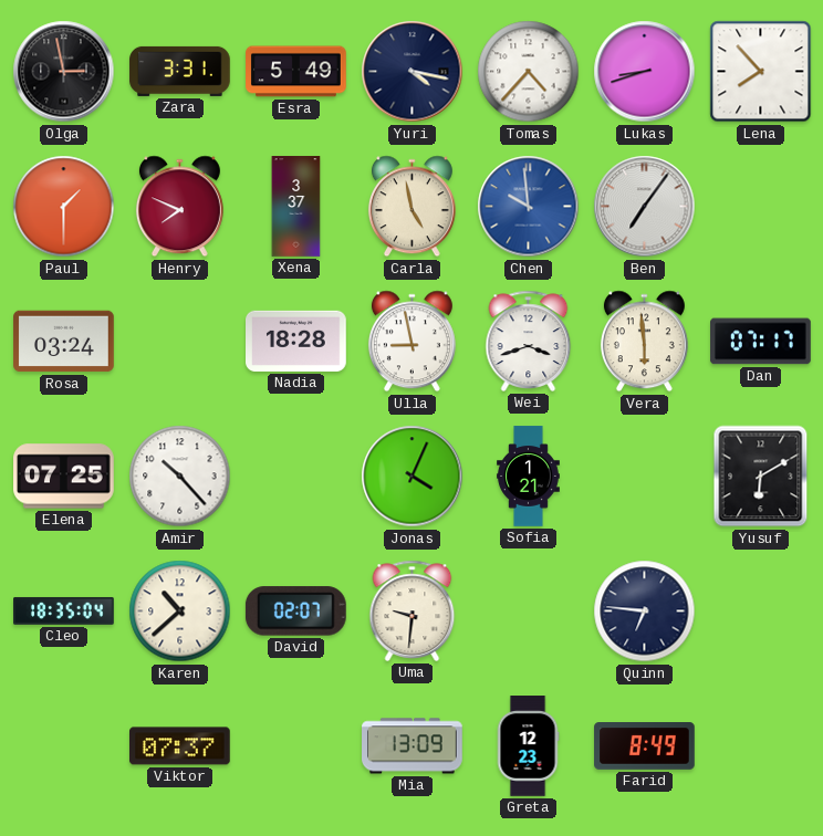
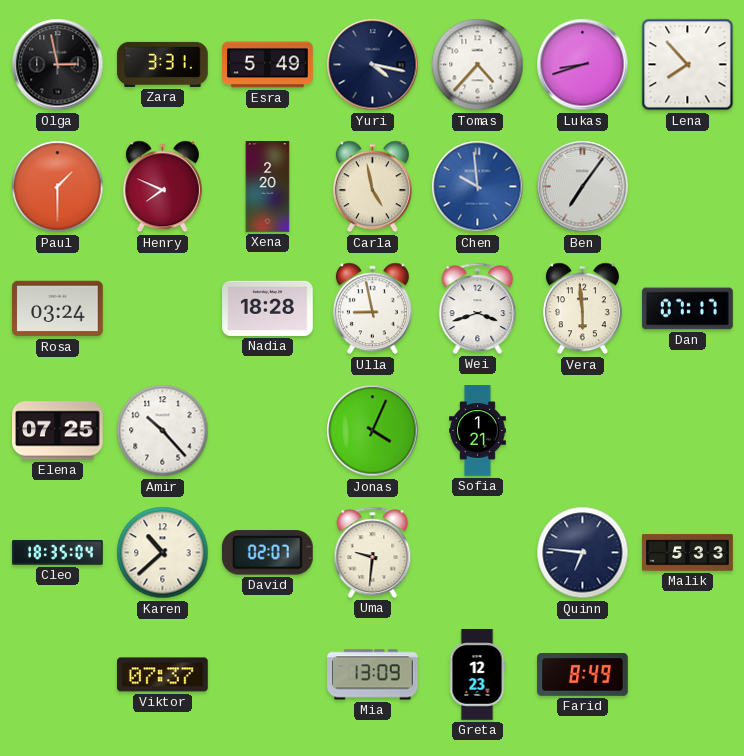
Xena: 3:37 -> 2:20 (268, 187)
Yusuf: 6:10 -> none (761, 477)
Malik: none -> 5:33 (688, 553)
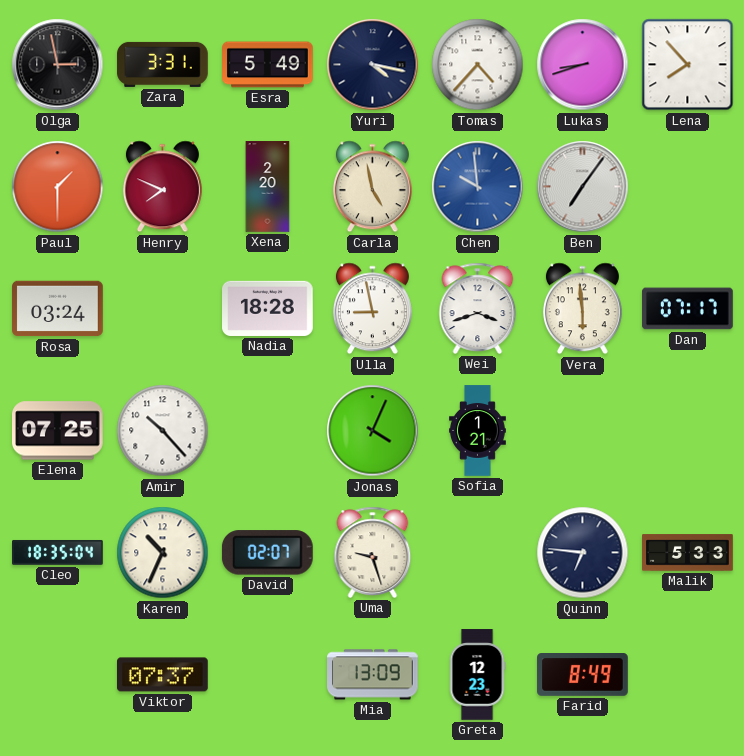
Karen: 10:38 -> 10:34 (163, 553)
Uma: 9:31 -> 9:27 (373, 552)
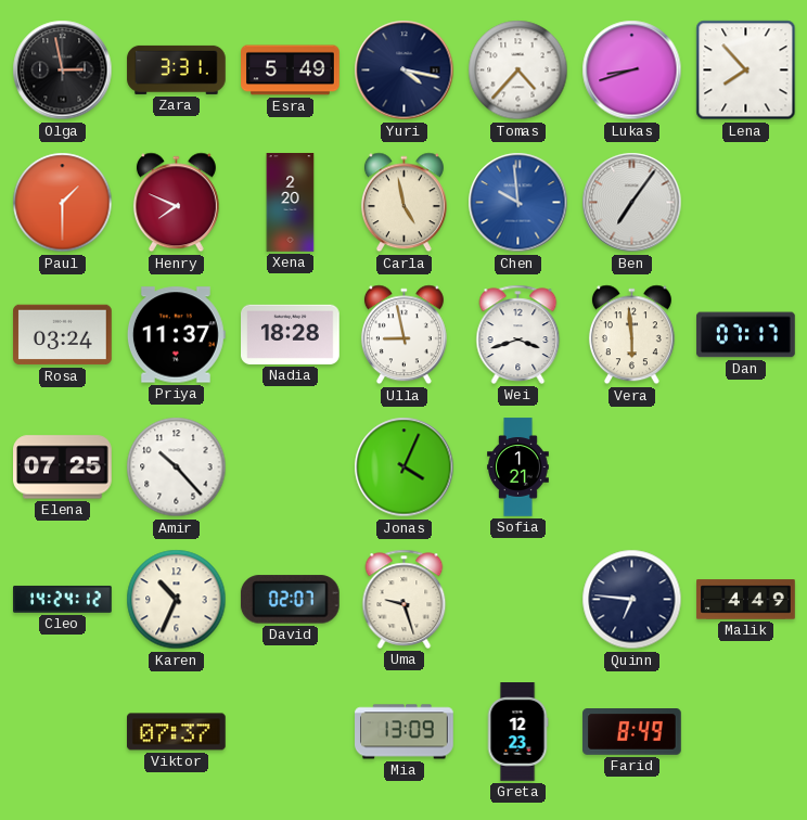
Priya: none -> 11:37 (176, 335)
Cleo: 18:35 -> 14:24 (63, 600)
Malik: 5:33 -> 4:49 (746, 600)
